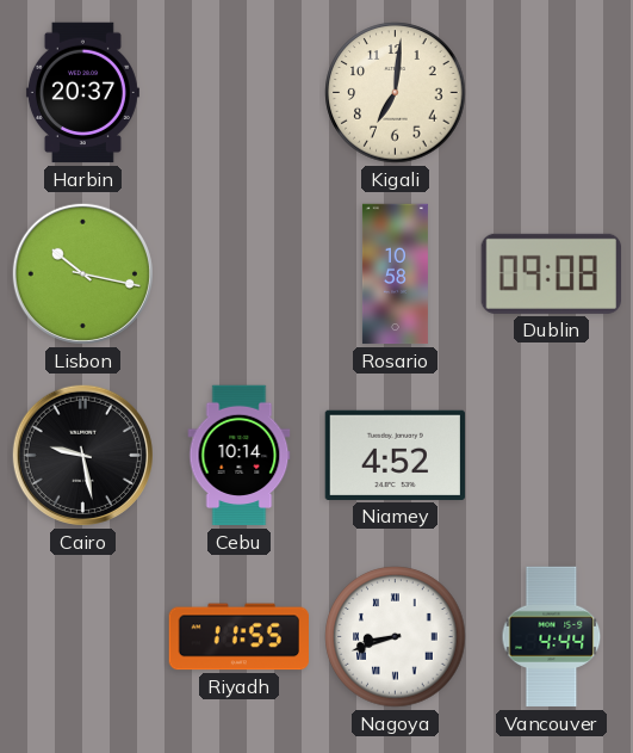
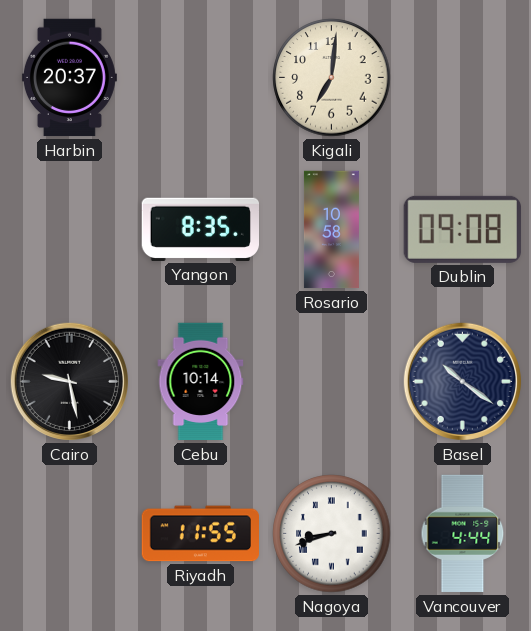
Lisbon: 10:17 -> none (82, 273)
Yangon: none -> 8:35 (200, 229)
Niamey: 4:52 -> none (395, 455)
Basel: none -> 10:21 (462, 381)
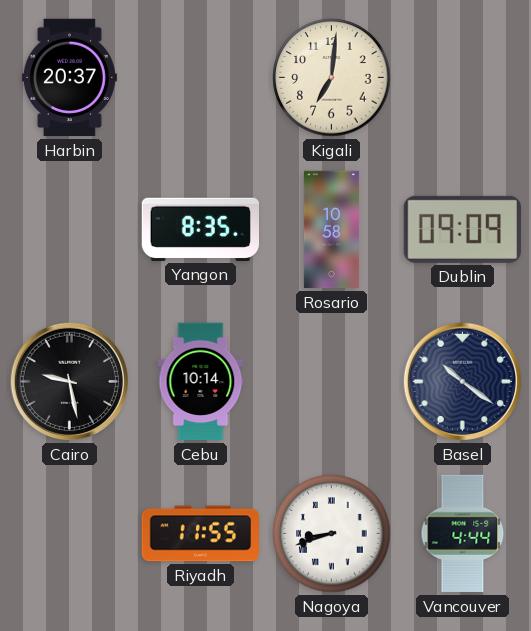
Dublin: 09:08 -> 09:09 (462, 229)
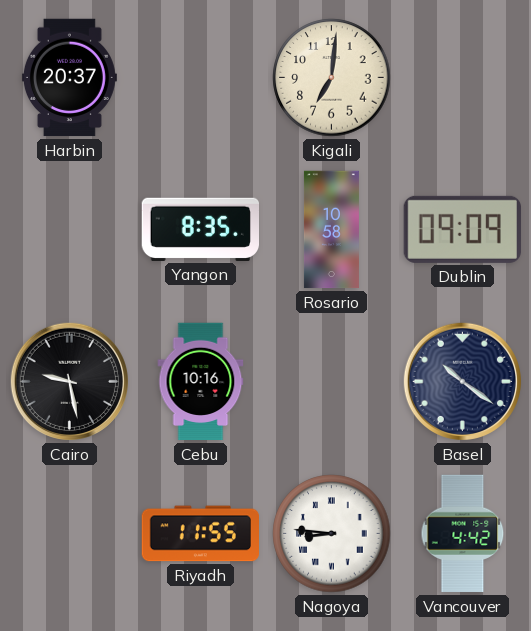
Cebu: 10:14 -> 10:16 (201, 382)
Nagoya: 8:42 -> 8:46 (332, 534)
Vancouver: 4:44 -> 4:42 (463, 534)
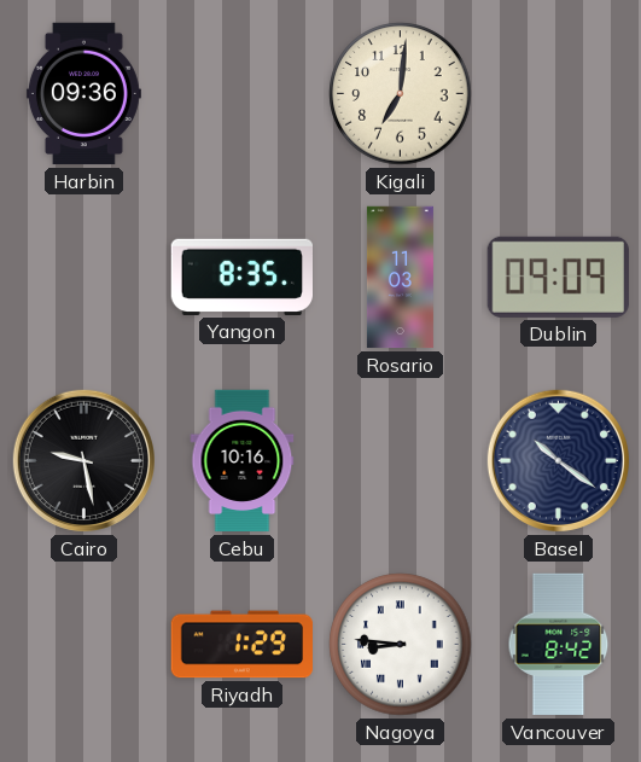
Harbin: 20:37 -> 09:36 (83, 94)
Rosario: 10:58 -> 11:03 (400, 278)
Riyadh: 11:55 -> 1:29 (241, 645)
Vancouver: 4:42 -> 8:42 (559, 645)
